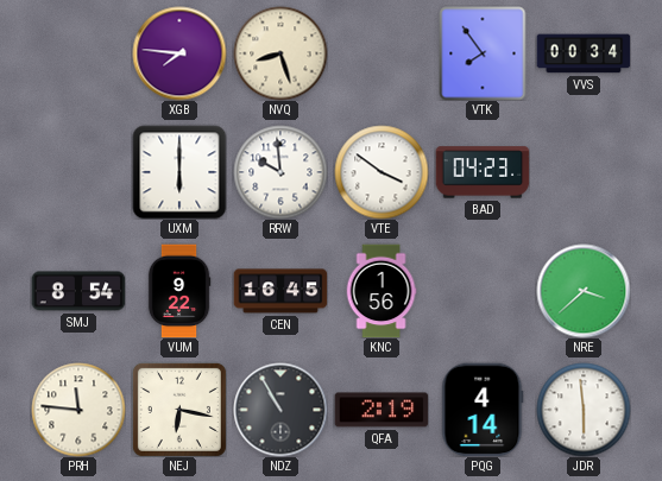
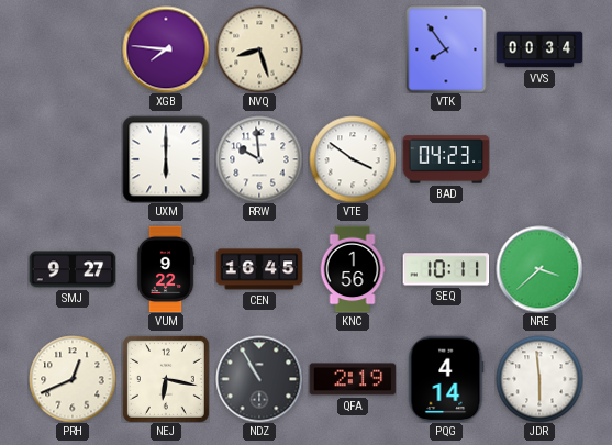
SMJ: 8:54 -> 9:27 (73, 269)
SEQ: none -> 10:11 (446, 269)
PRH: 11:46 -> 12:41 (73, 379)
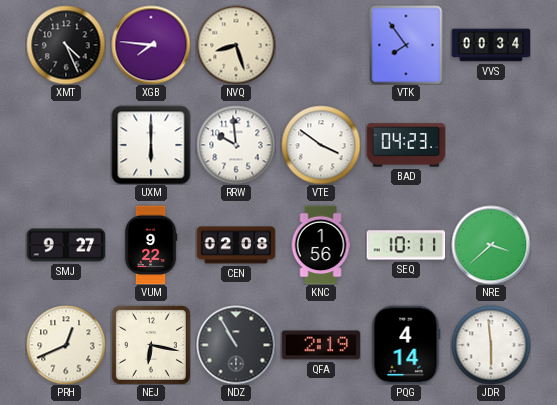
XMT: none -> 4:26 (66, 45)
CEN: 16:45 -> 02:08 (236, 245)
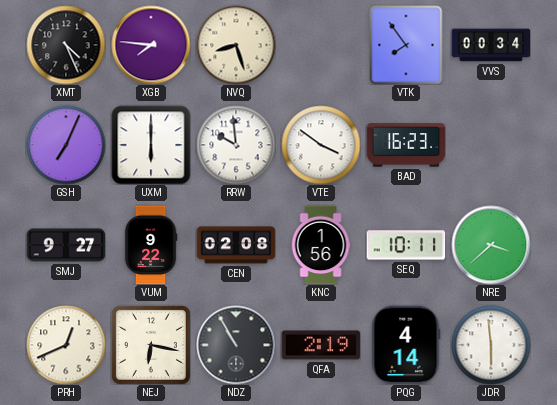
GSH: none -> 7:04 (66, 145)
BAD: 04:23 -> 16:23 (406, 145)
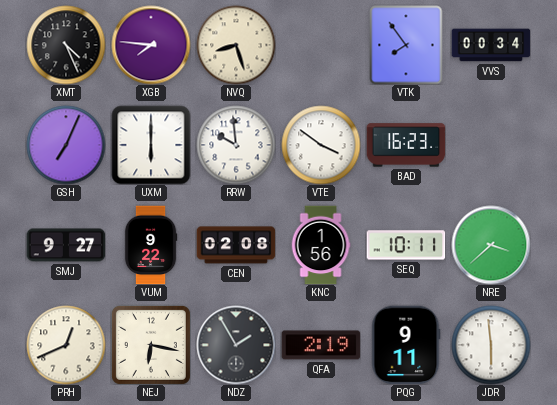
NDZ: 10:55 -> 1:55 (236, 345)
PQG: 4:14 -> 9:11 (406, 345)
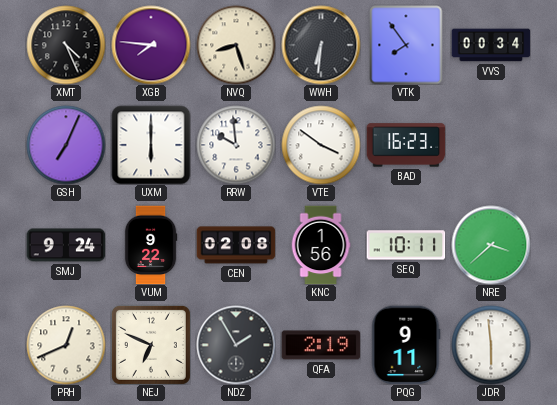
WWH: none -> 6:31 (321, 45)
SMJ: 9:27 -> 9:24 (66, 245)
NEJ: 6:17 -> 6:49 (151, 345)
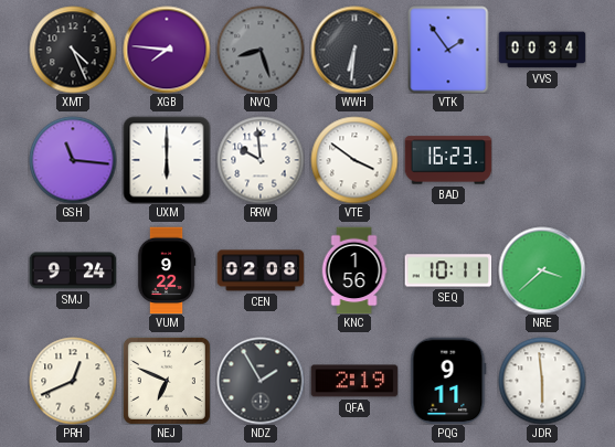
NVQ dial: cream -> grey (261, 50)
VTK: 7:54 -> 1:54 (448, 50)
GSH: 7:04 -> 11:16 (73, 160)
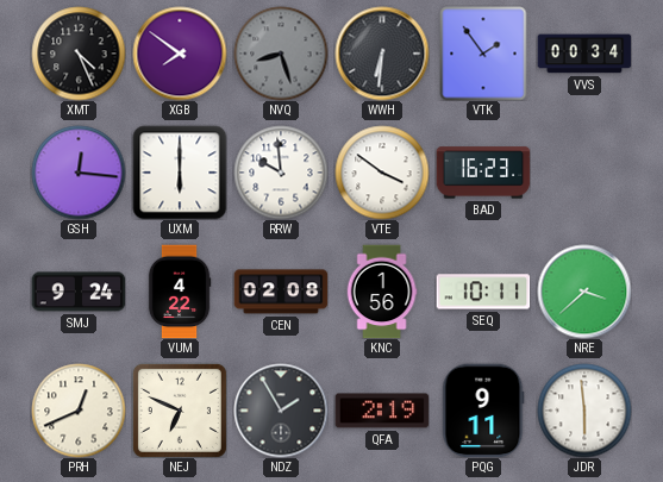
XGB: 7:46 -> 7:51 (180, 54)
GSH: 11:16 -> 12:16 (79, 173)
VUM: 9:22 -> 4:22 (180, 292)
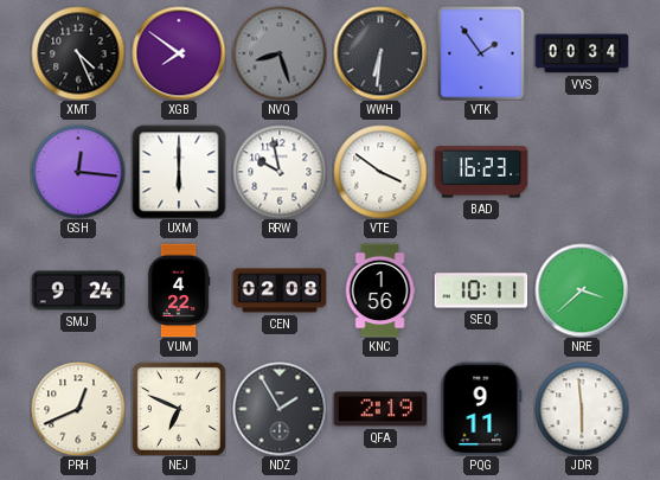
RRW: 9:59 -> 9:58 (280, 172)
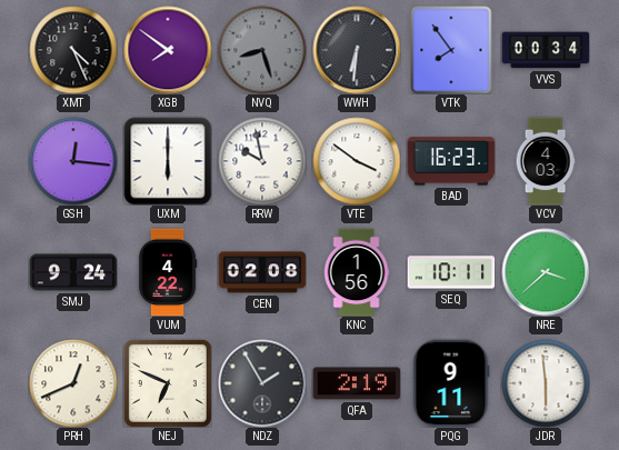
VTK: 1:54 -> 7:54 (451, 50)
VCV: none -> 4:03 (546, 161)
